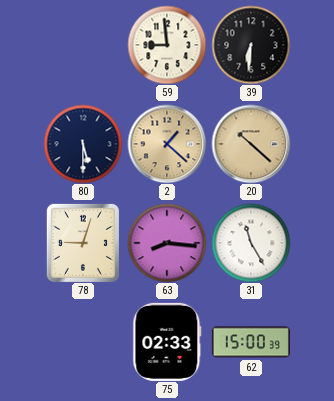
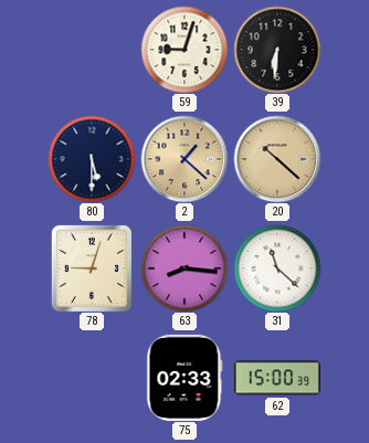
59: 8:59 -> 9:03 (184, 50)
31: 11:25 -> 11:22 (277, 268)
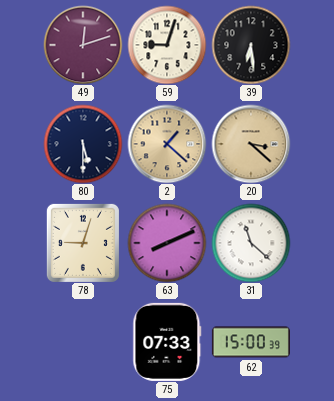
49: none -> 12:12 (83, 45)
39: 6:31 -> 6:29 (251, 45)
20: 10:22 -> 3:22 (251, 144)
63: 8:16 -> 8:11 (167, 243)
75: 02:33 -> 07:33 (167, 342)
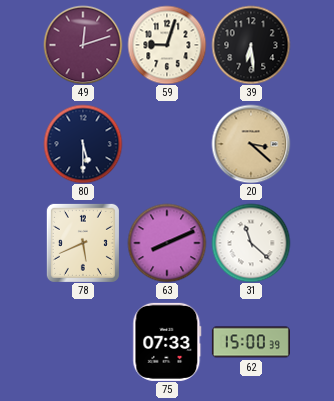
2: 1:22 -> none (167, 144)
78: 9:03 -> 5:41 (83, 243)
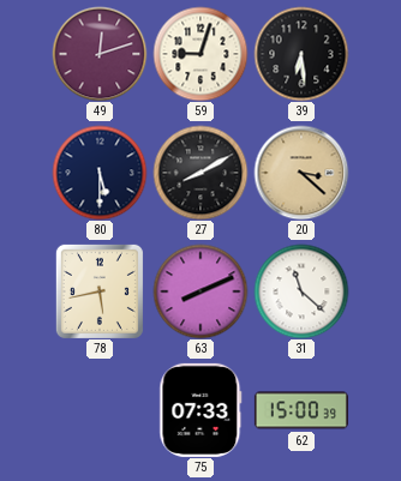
27: none -> 8:10 (200, 173)
78: 5:41 -> 5:43 (100, 291)
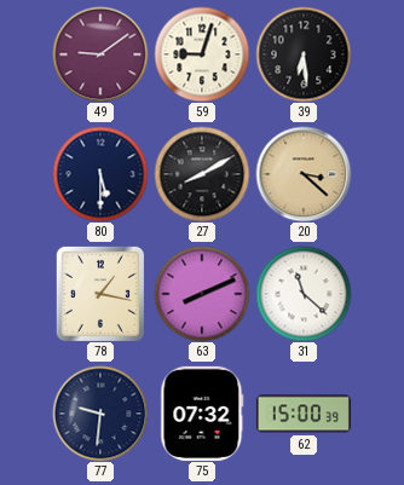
49: 12:12 -> 9:09 (100, 54)
78: 5:43 -> 1:17 (100, 294)
77: none -> 9:31 (100, 414)
75: 07:33 -> 07:32 (202, 414)
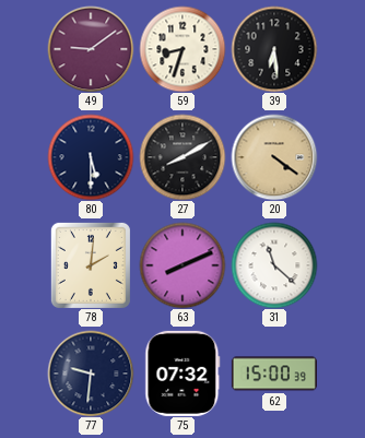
59: 9:03 -> 8:33 (182, 49)
20: 3:22 -> 4:21 (274, 157)
78: 1:17 -> 2:01 (91, 265)
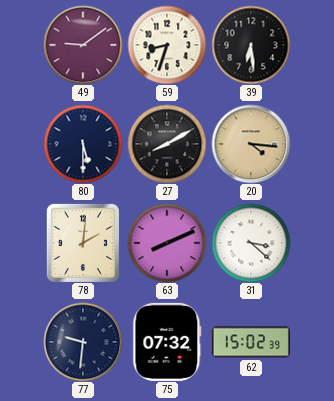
20: 4:21 -> 4:16 (251, 144)
31: 11:22 -> 3:22 (251, 243)
62: 15:00 -> 15:02 (251, 342)
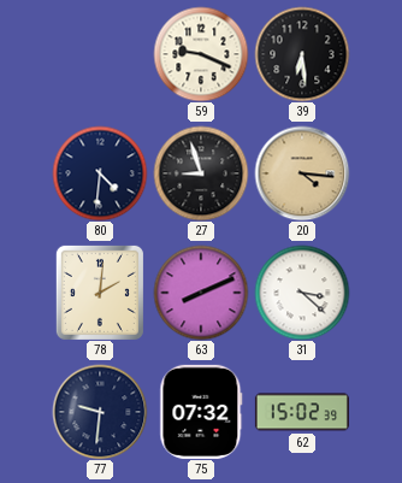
49: 9:09 -> none (83, 45)
59: 8:33 -> 9:19 (201, 54)
80: 5:30 -> 4:31 (100, 173)
27: 8:10 -> 8:57 (201, 173)
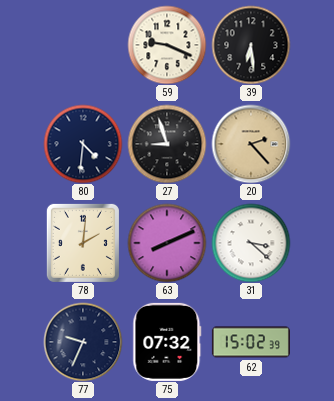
20: 4:16 -> 2:23 (251, 144)
77: 9:31 -> 9:34 (83, 342)
